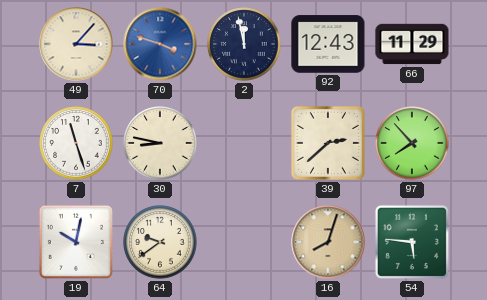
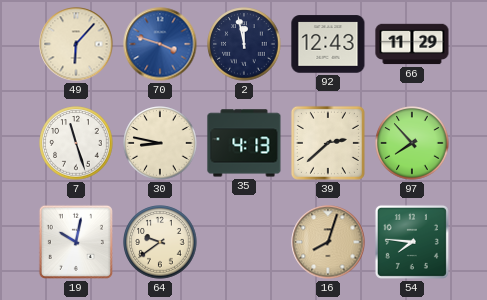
49: 3:07 -> 6:07 (76, 44)
35: none -> 4:13 (244, 143)
54: 5:46 -> 7:46 (412, 242)
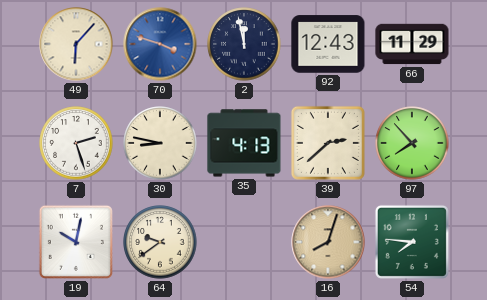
7: 11:27 -> 2:27 (76, 143)
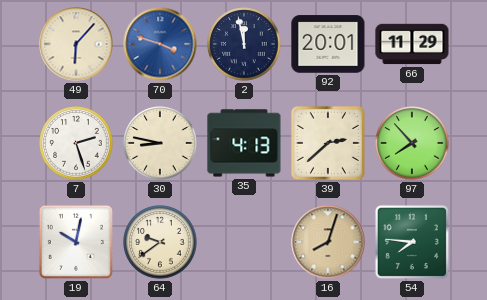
92: 12:43 -> 20:01 (328, 44)
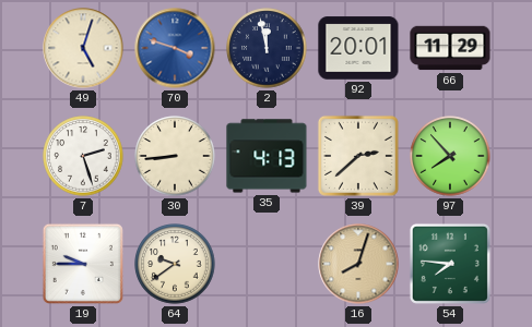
49: 6:07 -> 5:03 (83, 48)
30: 8:47 -> 8:44 (175, 156)
19: 10:02 -> 9:45 (83, 264)
